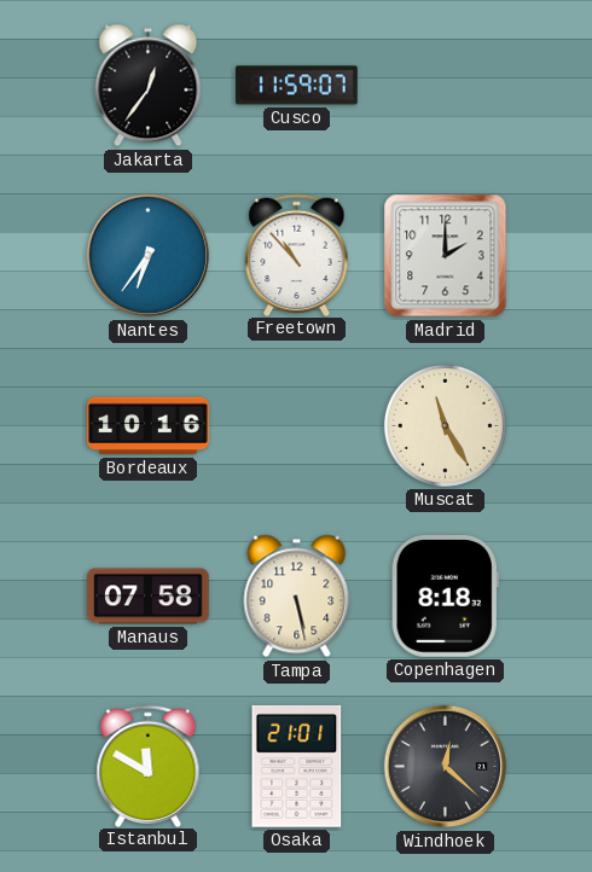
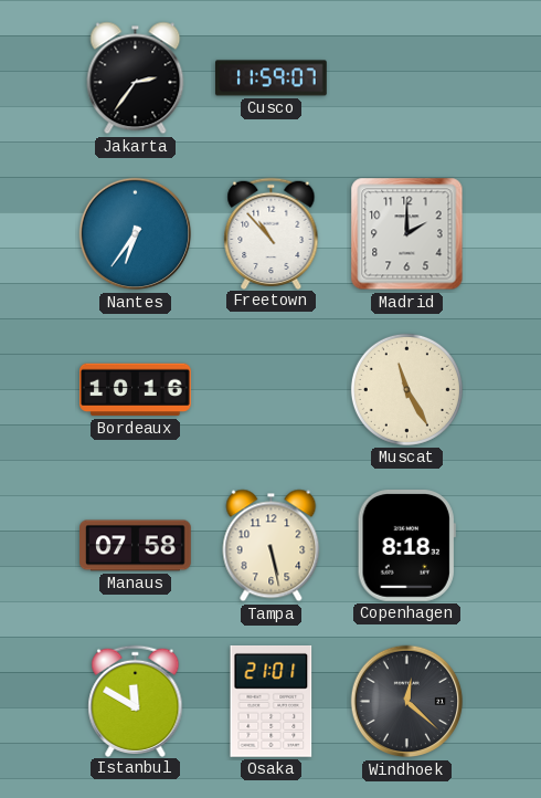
Jakarta: 12:36 -> 2:36 (136, 78)
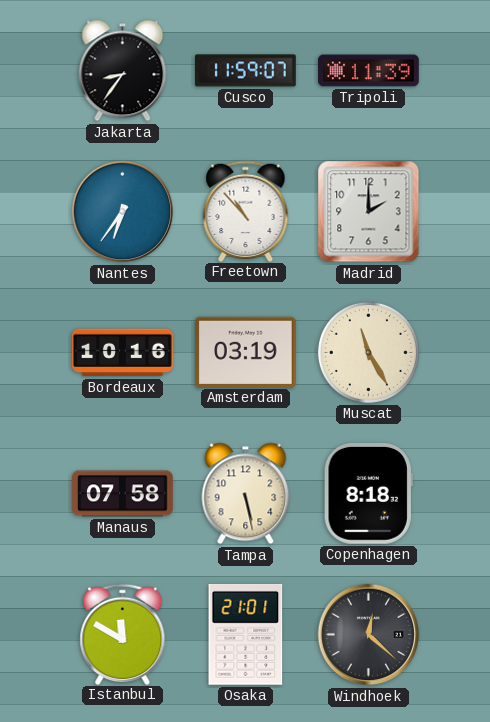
Jakarta: 2:36 -> 8:36 (123, 71)
Tripoli: none -> 11:39 (369, 71)
Amsterdam: none -> 03:19 (246, 352)
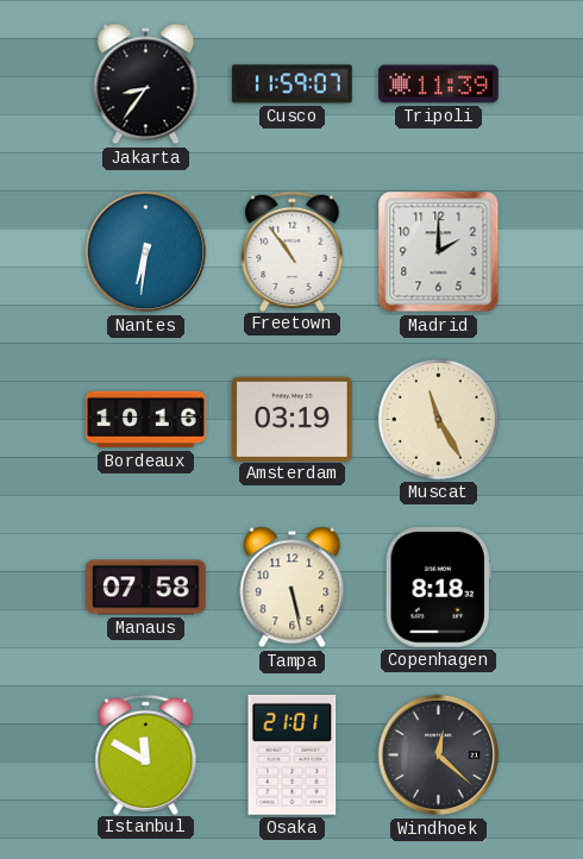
Nantes: 6:36 -> 6:31 (146, 252)
Freetown: 10:53 -> 10:54 (293, 251)
